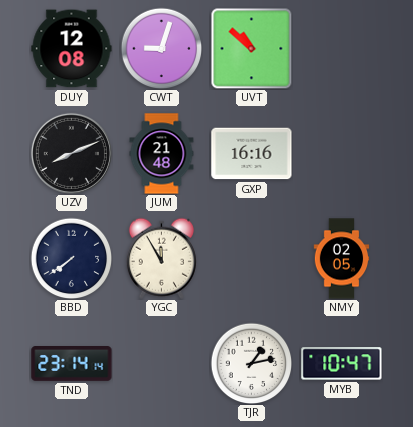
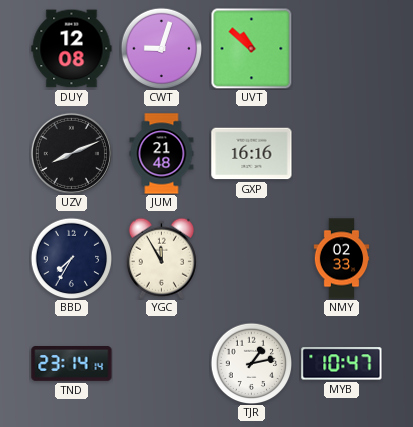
BBD: 7:39 -> 7:35 (71, 258)
NMY: 02:05 -> 02:33 (342, 259)
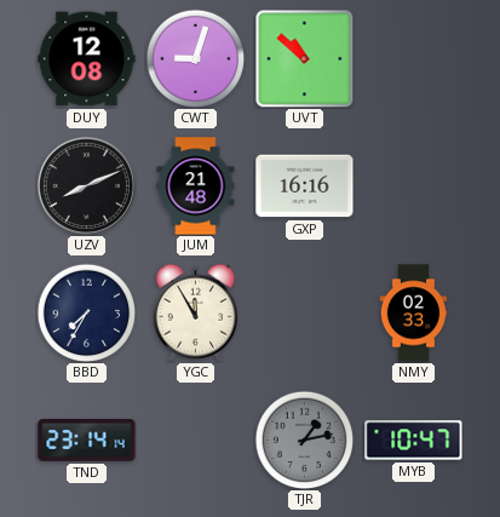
TJR dial: white -> grey (304, 440)
